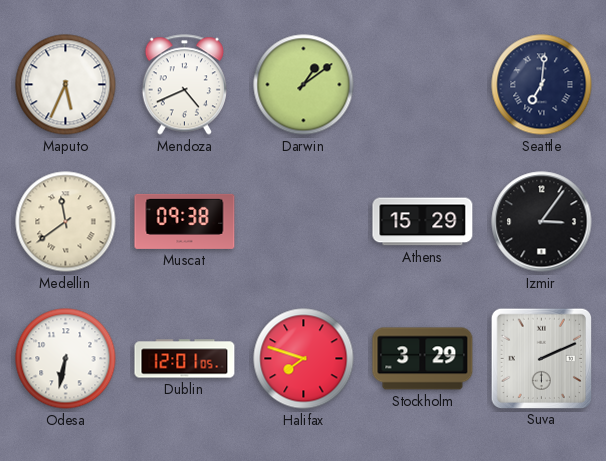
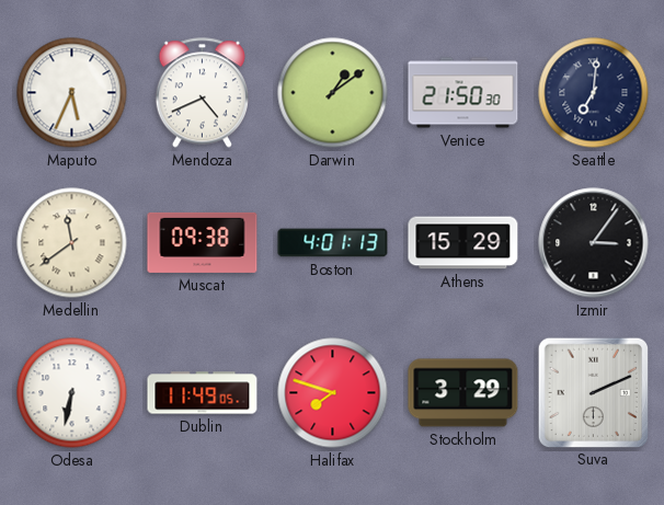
Venice: none -> 21:50 (463, 93)
Boston: none -> 4:01 (333, 243)
Dublin: 12:01 -> 11:49 (203, 393)
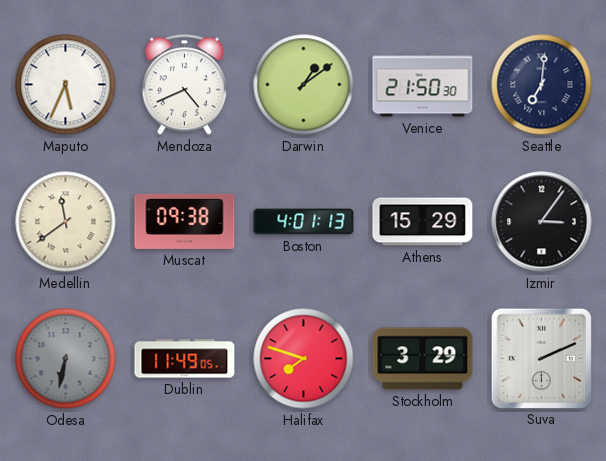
Odesa dial: white -> grey (66, 359)
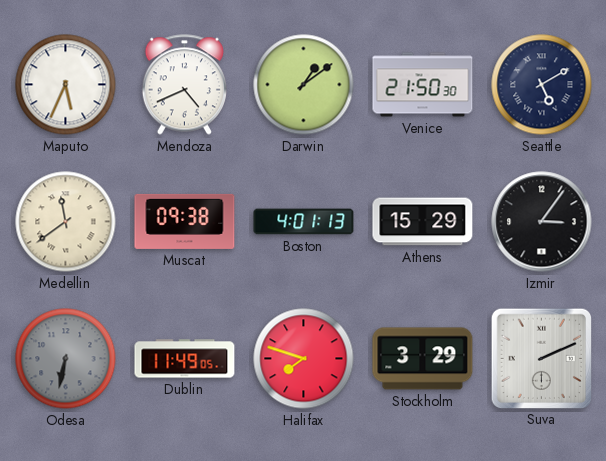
Seattle: 7:01 -> 5:10 (542, 85)
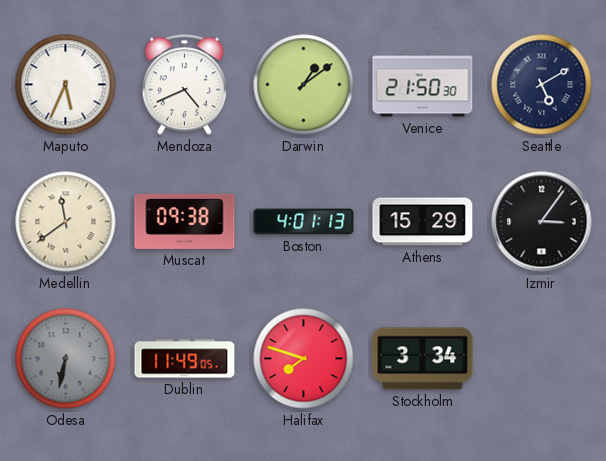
Stockholm: 3:29 -> 3:34 (423, 359)
Suva: 2:11 -> none (541, 358)
